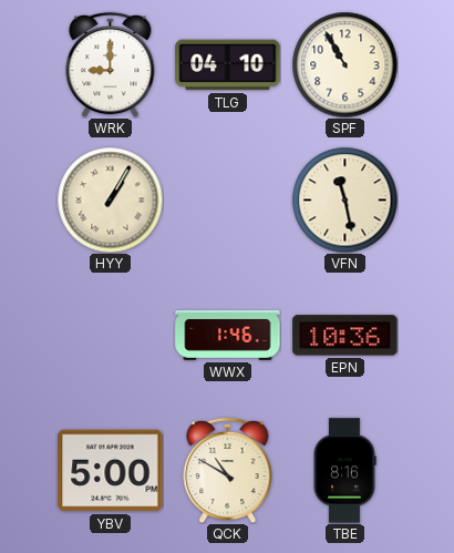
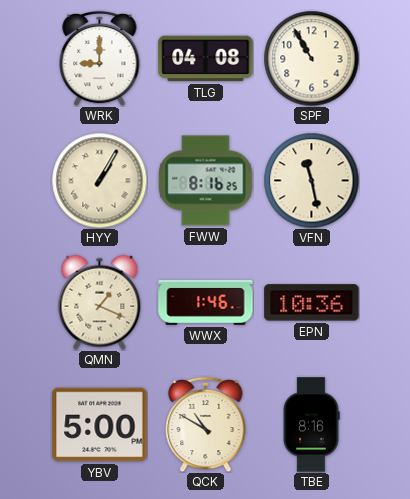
TLG: 04:10 -> 04:08 (206, 59)
FWW: none -> 8:16 (206, 181)
QMN: none -> 1:19 (100, 302)
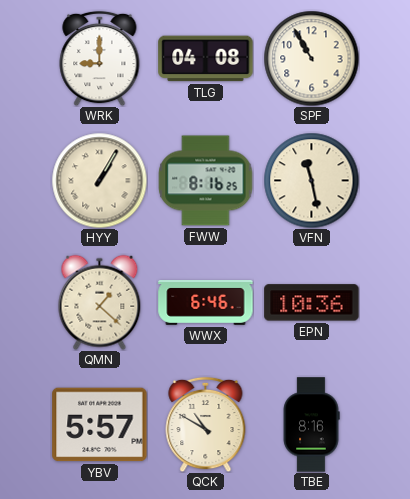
QMN: 1:19 -> 1:22 (100, 302)
WWX: 1:46 -> 6:46 (206, 303)
YBV: 5:00 -> 5:57 (100, 425)
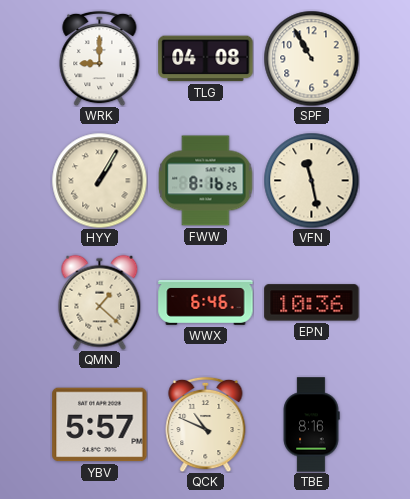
QCK: 10:50 -> 10:49 (206, 424)
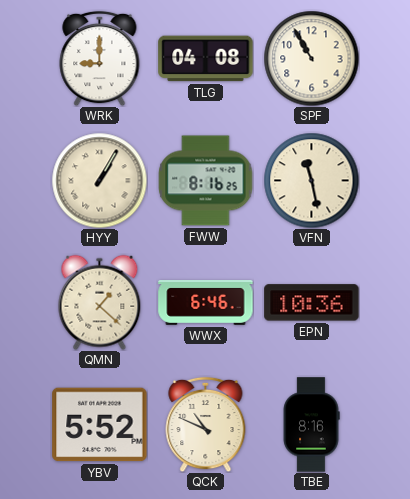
YBV: 5:57 -> 5:52 (100, 425)
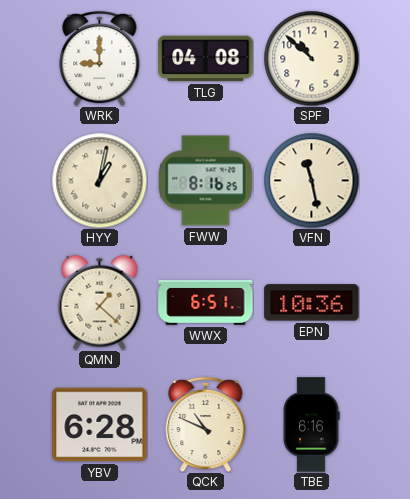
SPF: 10:55 -> 10:52 (311, 58)
HYY: 1:05 -> 1:02 (99, 180)
WWX: 6:46 -> 6:51 (206, 303)
YBV: 5:52 -> 6:28 (100, 425)
TBE: 8:16 -> 6:16 (311, 425)
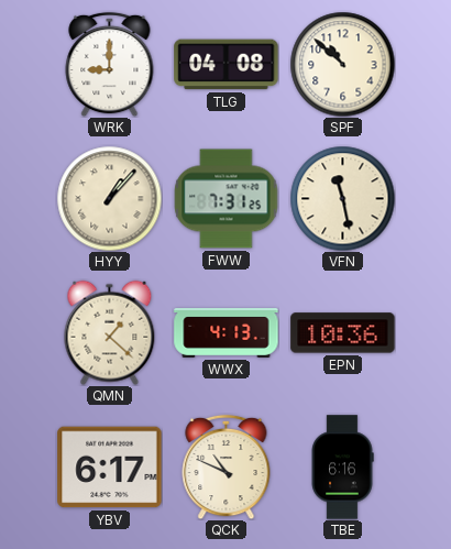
HYY: 1:02 -> 1:07 (109, 198)
FWW: 8:16 -> 7:31 (227, 199)
WWX: 6:51 -> 4:13 (227, 333)
YBV: 6:28 -> 6:17 (110, 468)
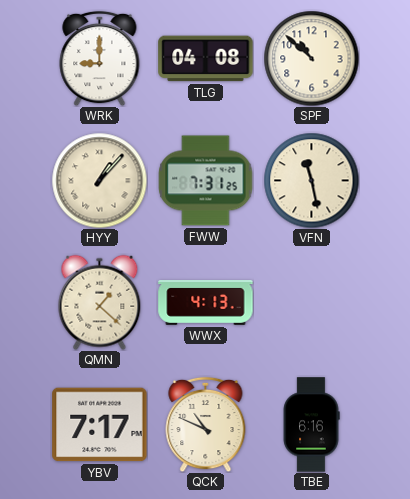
EPN: 10:36 -> none (343, 333)
YBV: 6:17 -> 7:17 (100, 425)
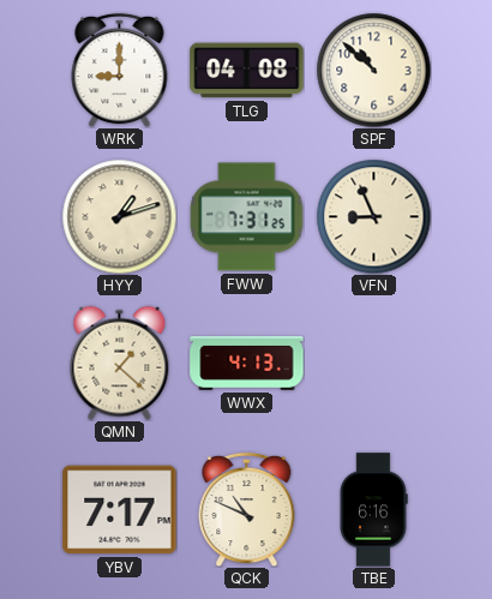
HYY: 1:07 -> 1:12 (119, 216)
VFN: 11:28 -> 8:56 (373, 216)
